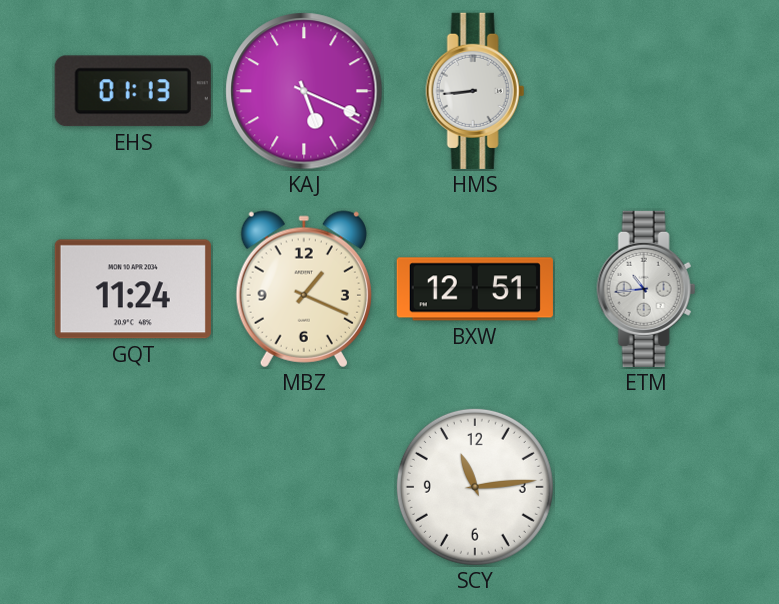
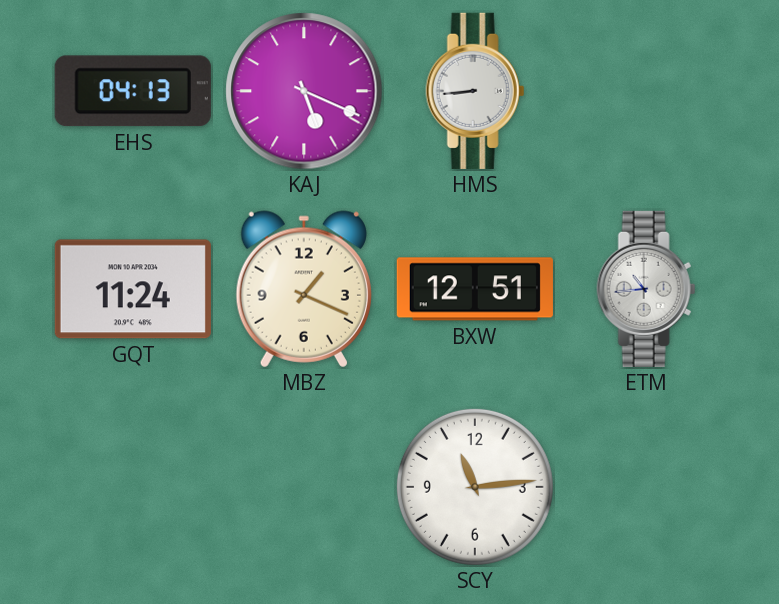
EHS: 01:13 -> 04:13 (133, 91)
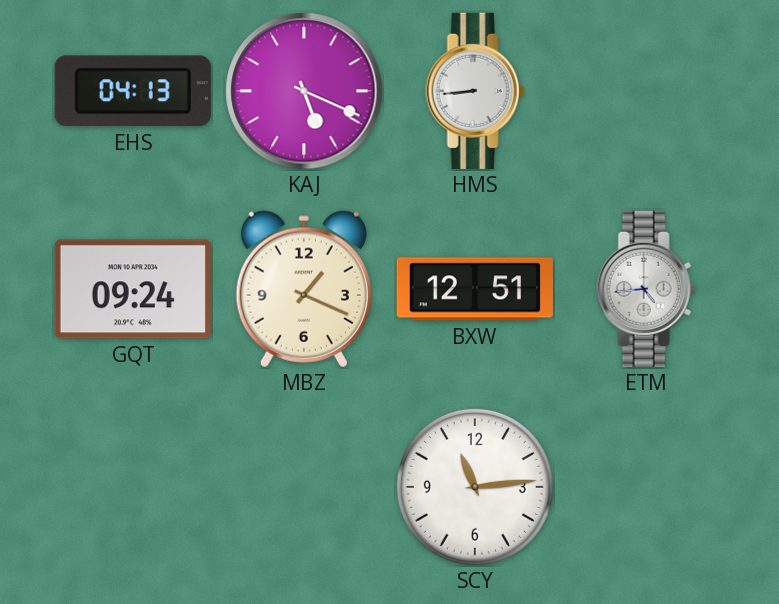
GQT: 11:24 -> 09:24 (133, 289)
ETM: 10:44 -> 4:44 (646, 289)
